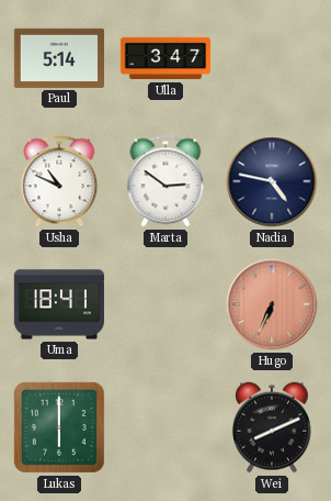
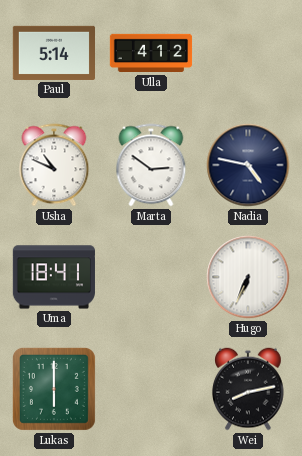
Ulla: 3:47 -> 4:12 (151, 53)
Hugo dial: salmon -> white (248, 277)
Wei: 8:11 -> 8:13 (248, 389)
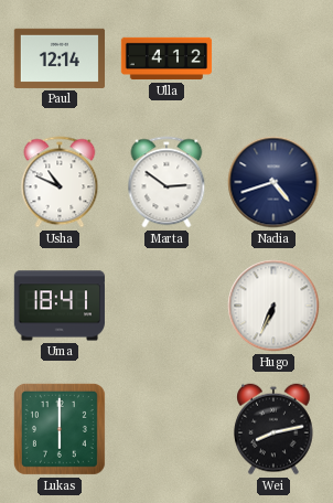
Paul: 5:14 -> 12:14 (58, 58)
Nadia: 4:47 -> 4:42 (273, 182)
